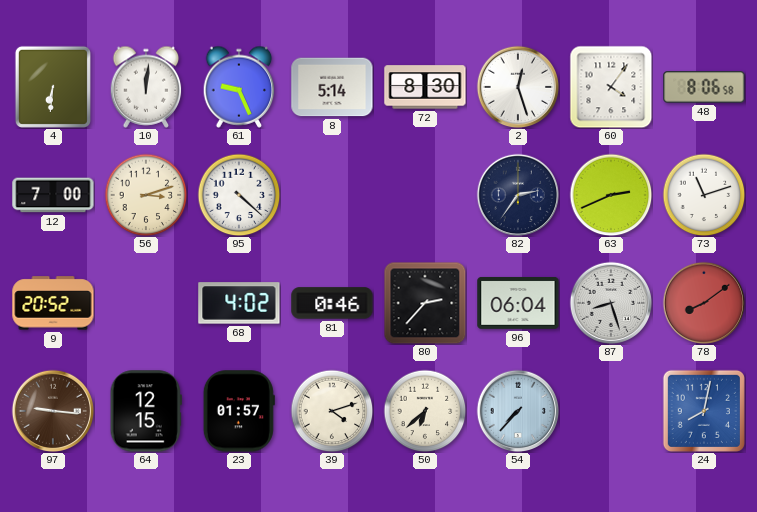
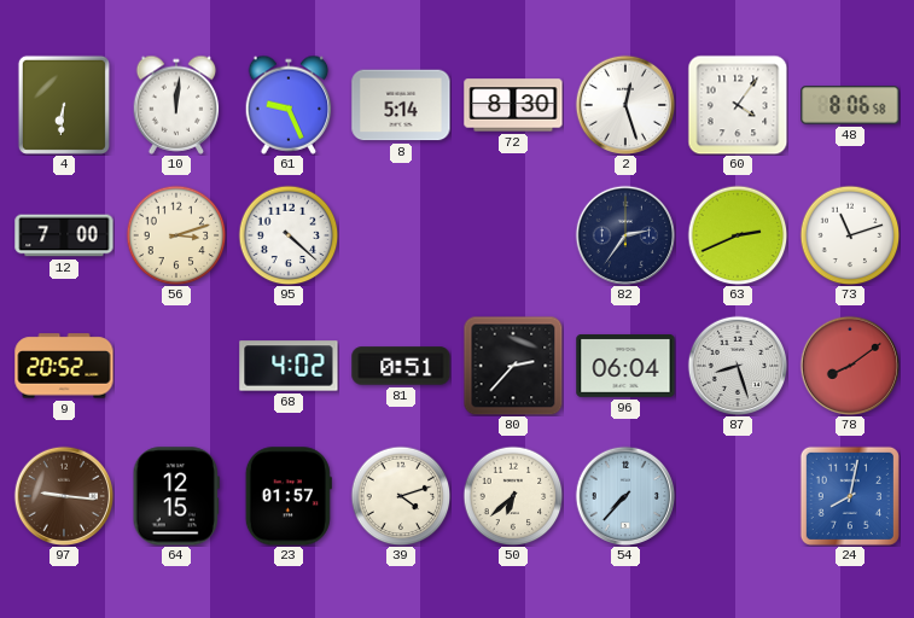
81: 0:46 -> 0:51 (401, 366)
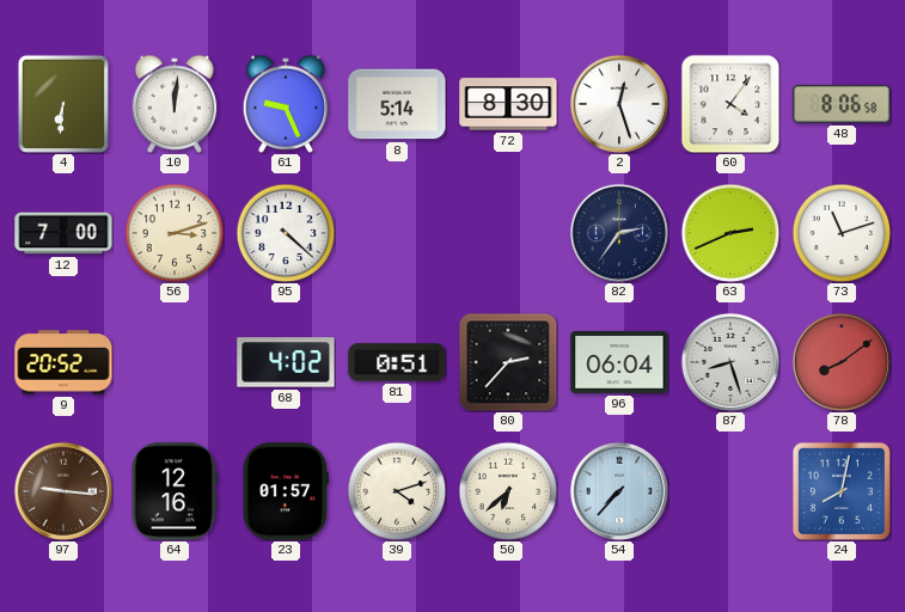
64: 12:15 -> 12:16 (175, 491)
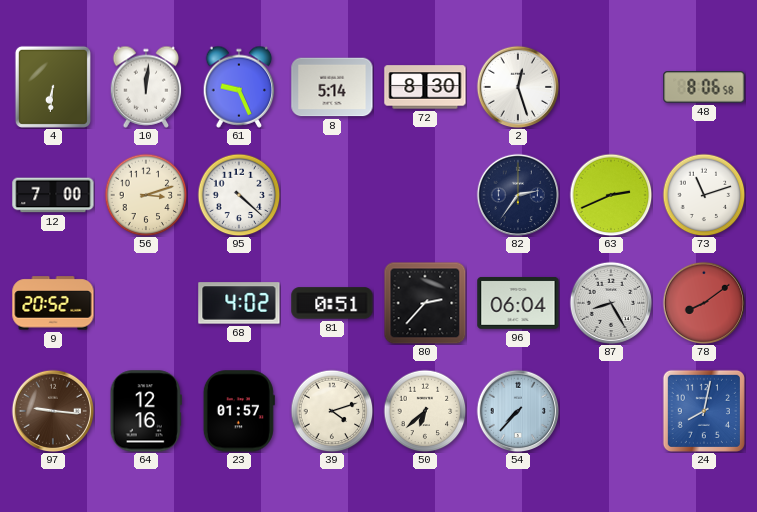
60: 4:06 -> none (730, 104)
87: 8:27 -> 8:25 (611, 303)
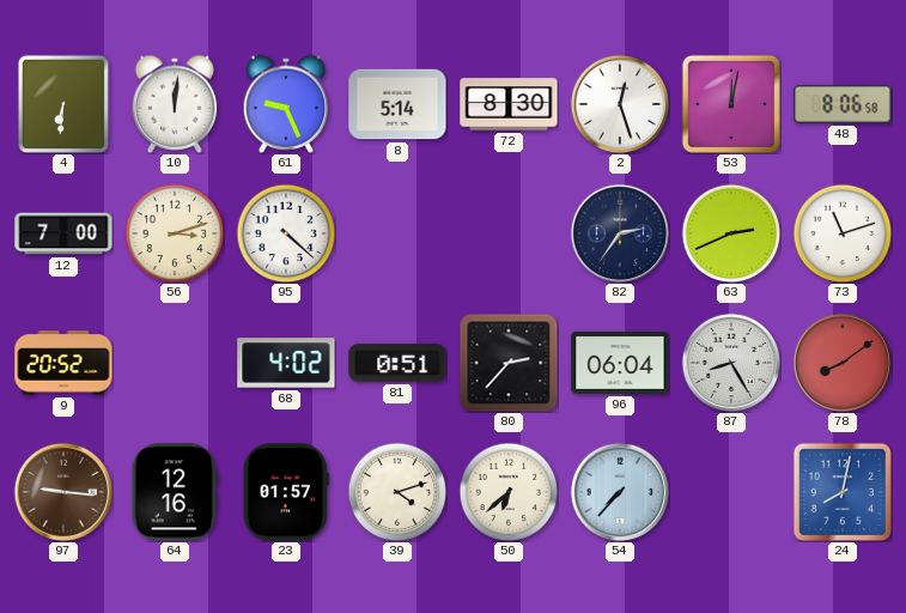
53: none -> 12:02 (731, 104)
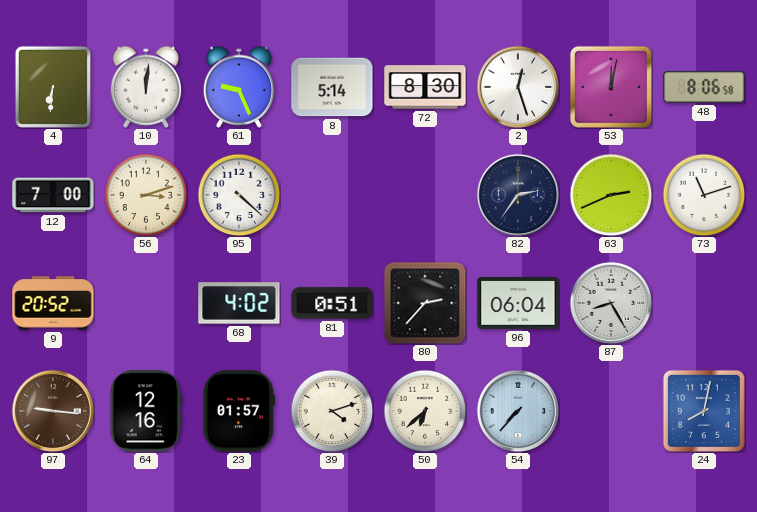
78: 8:09 -> none (843, 363)
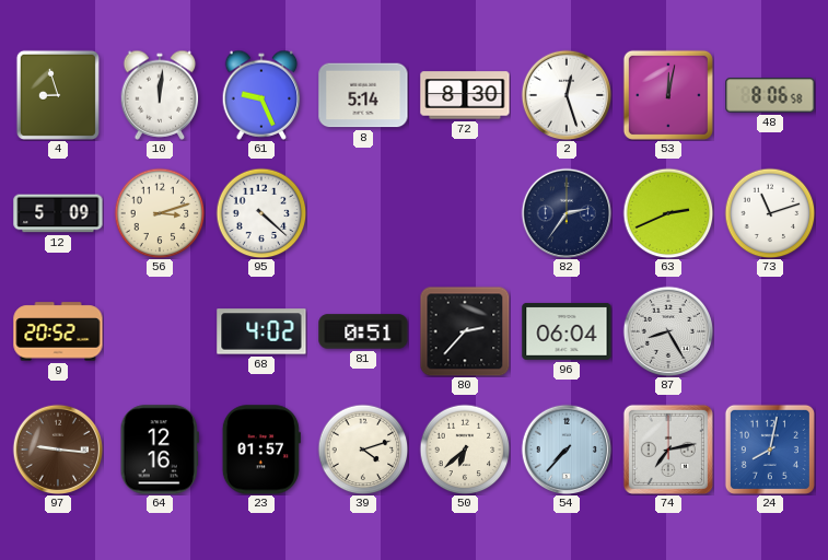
4: 6:31 -> 8:57 (58, 95)
12: 7:00 -> 5:09 (58, 213)
74: none -> 7:13 (668, 450)
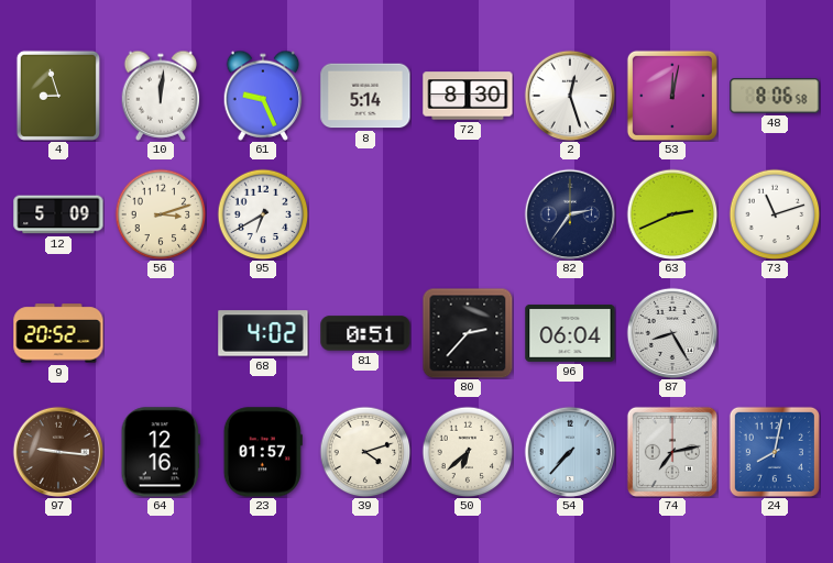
95: 4:22 -> 6:40 (263, 214)
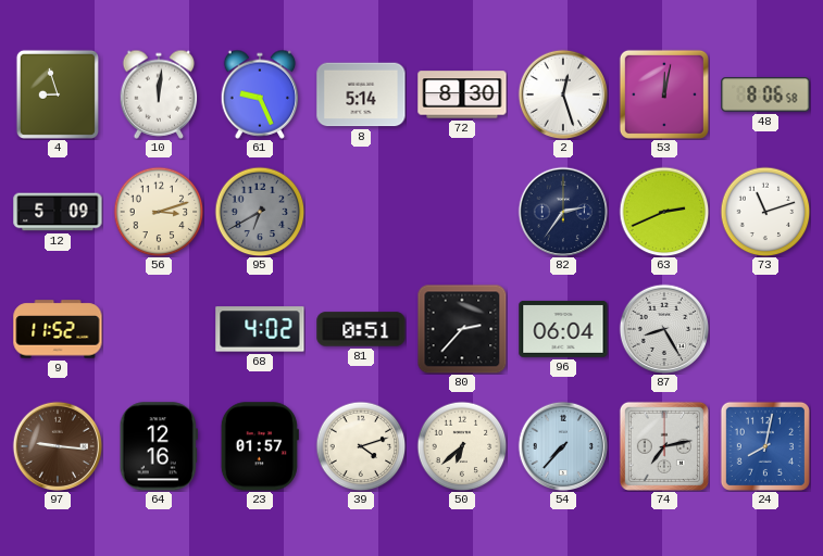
95 dial: white -> grey (260, 212)
9: 20:52 -> 11:52 (58, 329)
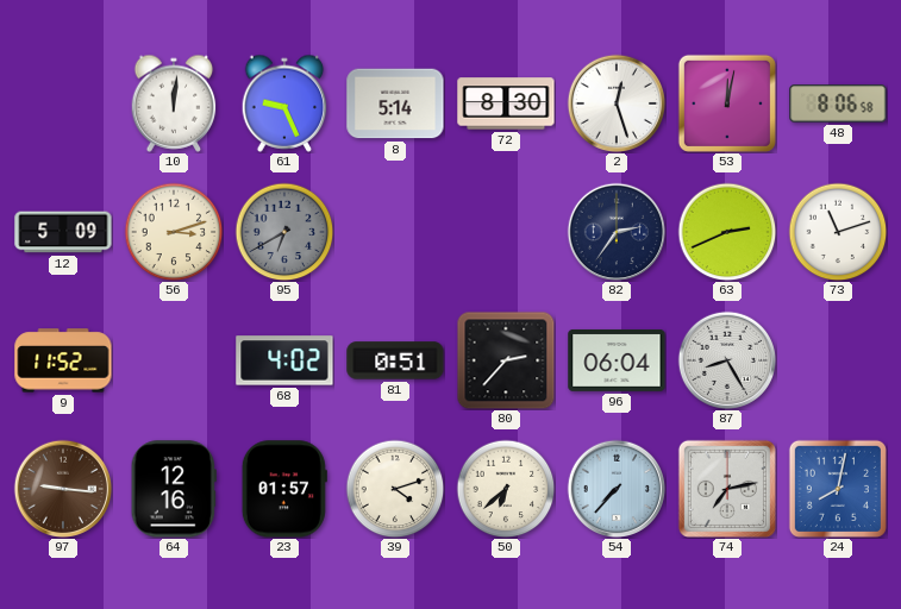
4: 8:57 -> none (58, 94)
